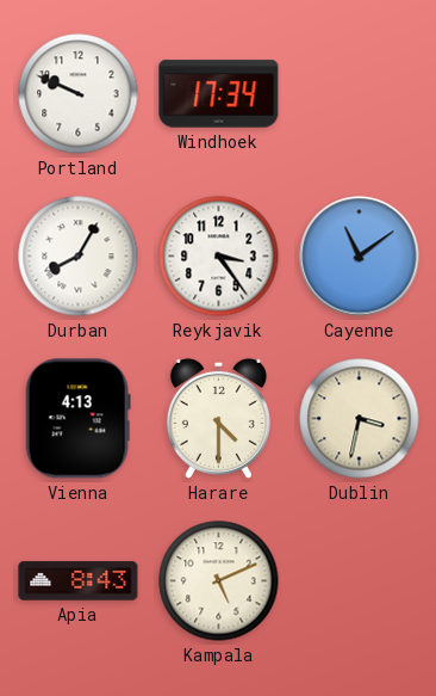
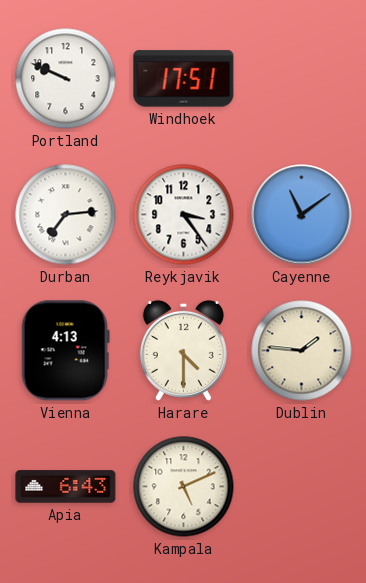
Windhoek: 17:34 -> 17:51 (184, 79)
Durban: 8:05 -> 7:14 (66, 215)
Dublin: 3:32 -> 1:46 (302, 351)
Apia: 8:43 -> 6:43 (66, 487)
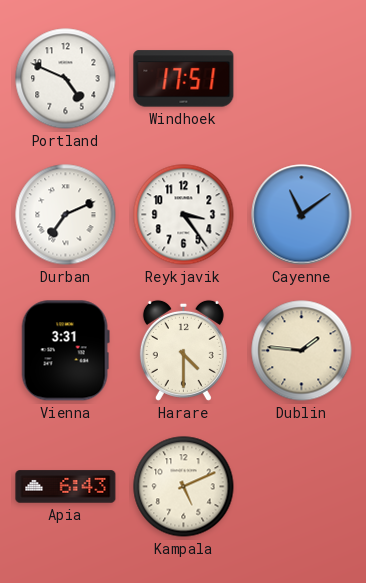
Portland: 9:49 -> 4:49 (66, 79)
Durban: 7:14 -> 7:11 (66, 215)
Vienna: 4:13 -> 3:31 (65, 351)
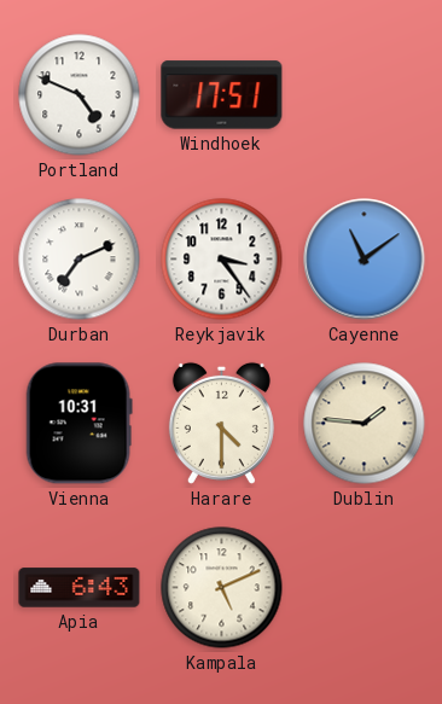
Vienna: 3:31 -> 10:31 (78, 424)
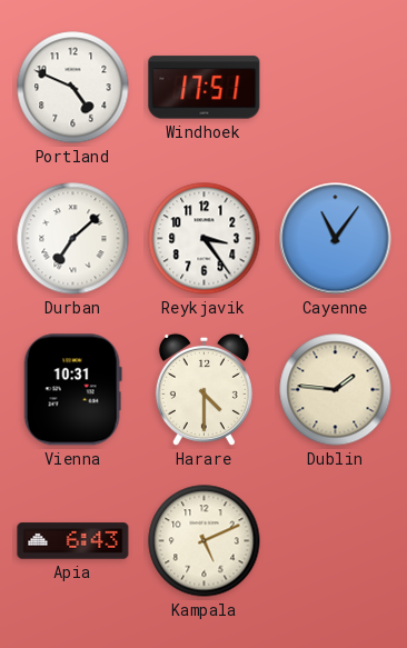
Durban: 7:11 -> 7:08 (73, 239)
Cayenne: 11:09 -> 11:06 (336, 239)
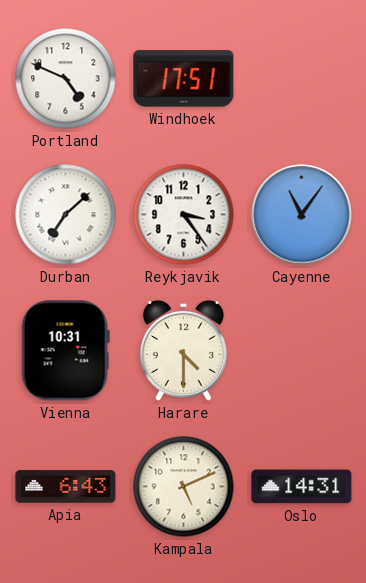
Dublin: 1:46 -> none (336, 390)
Oslo: none -> 14:31 (302, 487)
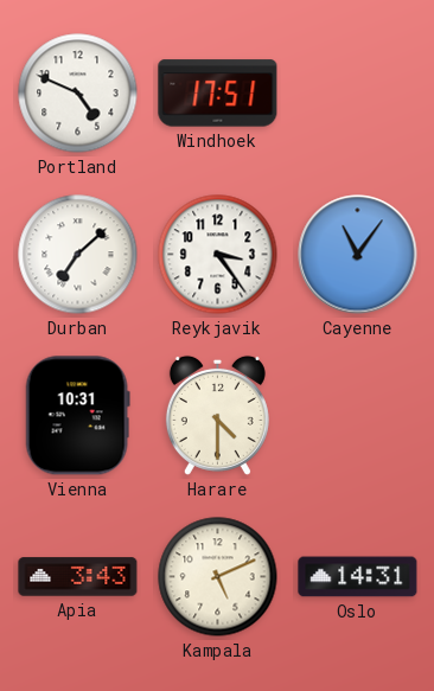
Apia: 6:43 -> 3:43 (78, 577)
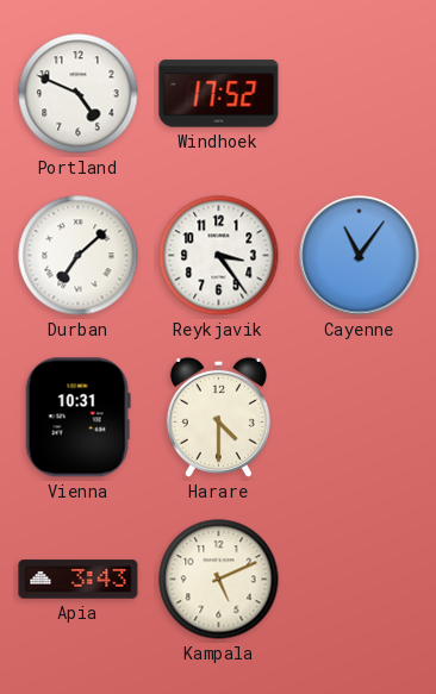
Windhoek: 17:51 -> 17:52 (219, 94)
Oslo: 14:31 -> none (358, 577)
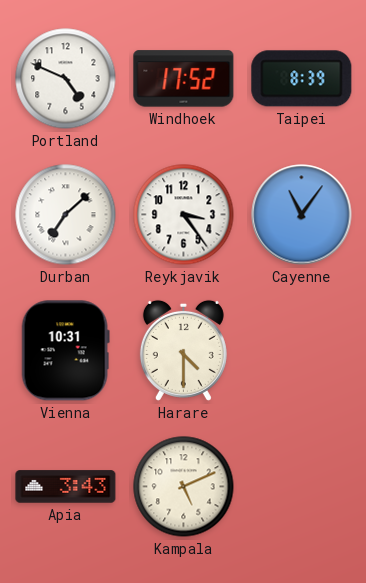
Taipei: none -> 8:39 (302, 79)
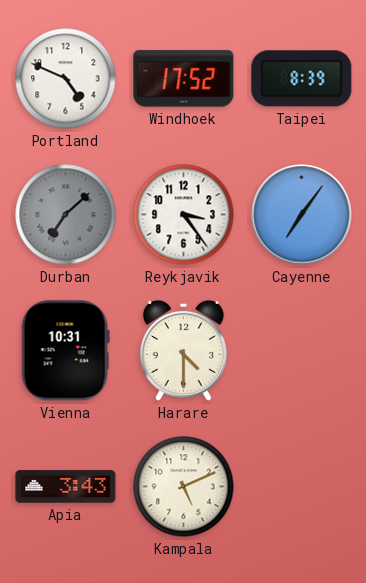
Durban dial: white -> grey (66, 215)
Cayenne: 11:06 -> 7:06 (302, 215)
